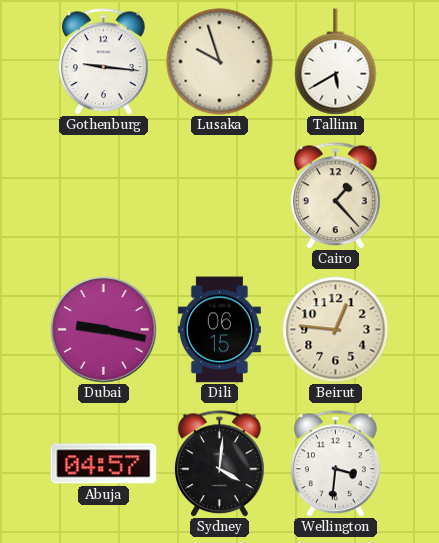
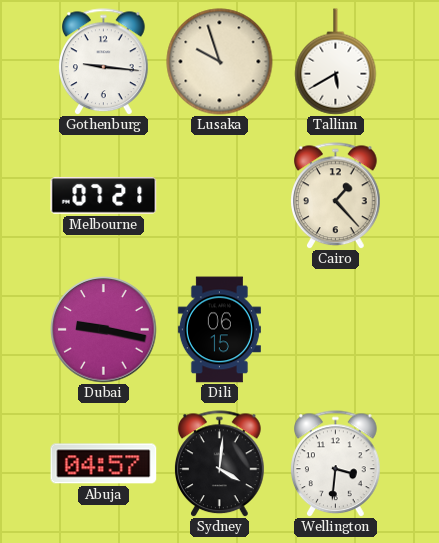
Melbourne: none -> 07:21 (104, 196)
Beirut: 12:46 -> none (336, 330)
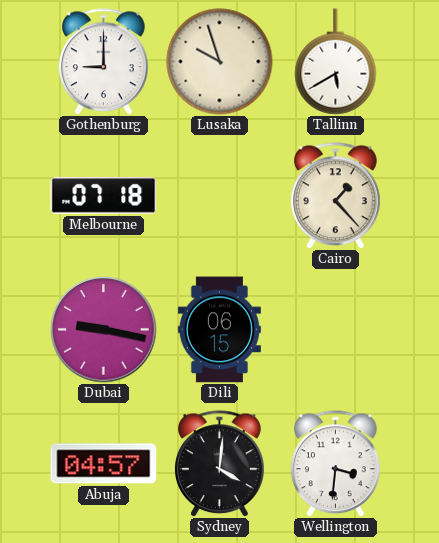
Gothenburg: 9:16 -> 9:00 (104, 62)
Melbourne: 07:21 -> 07:18 (104, 196)
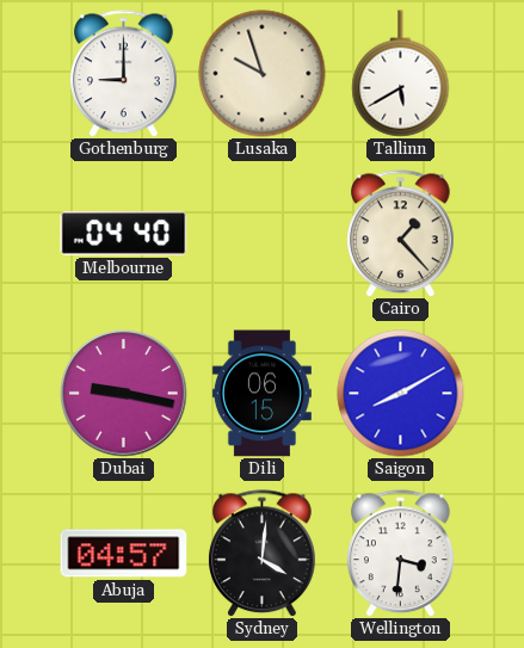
Melbourne: 07:18 -> 04:40 (124, 234)
Saigon: none -> 8:10 (401, 394)
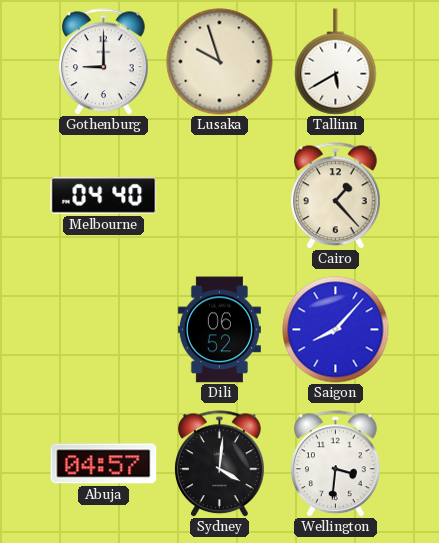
Dubai: 9:17 -> none (124, 394)
Dili: 06:15 -> 06:52 (219, 330)
Saigon: 8:10 -> 8:07 (336, 330)
